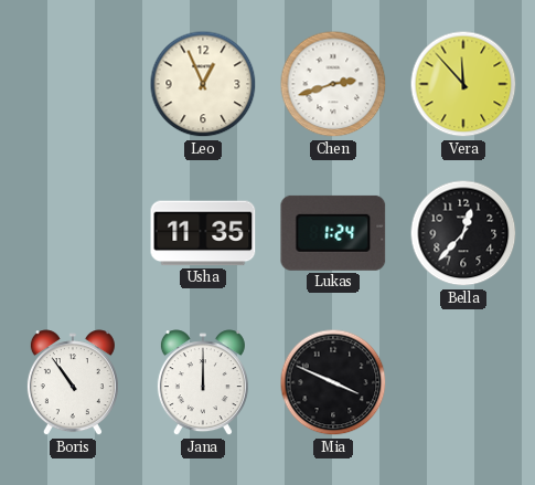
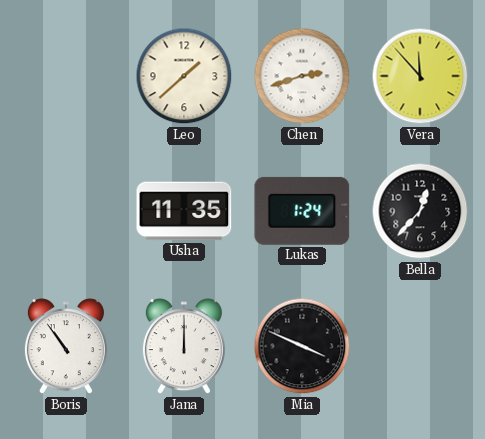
Leo: 12:56 -> 1:38 (184, 76)
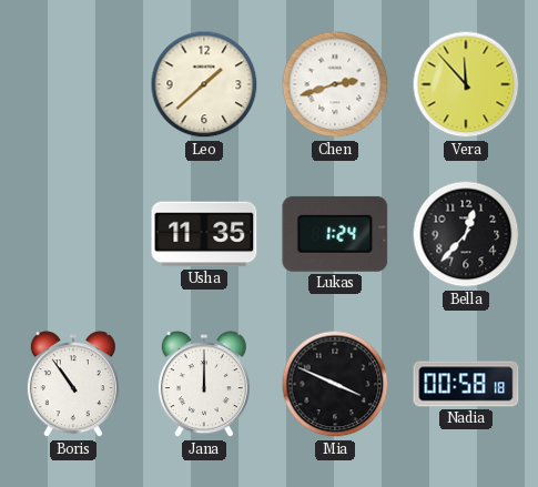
Nadia: none -> 00:58 (466, 384)
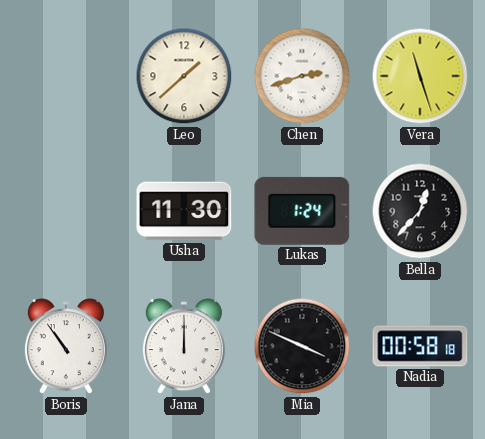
Vera: 11:53 -> 11:27 (420, 76)
Usha: 11:35 -> 11:30 (184, 211)
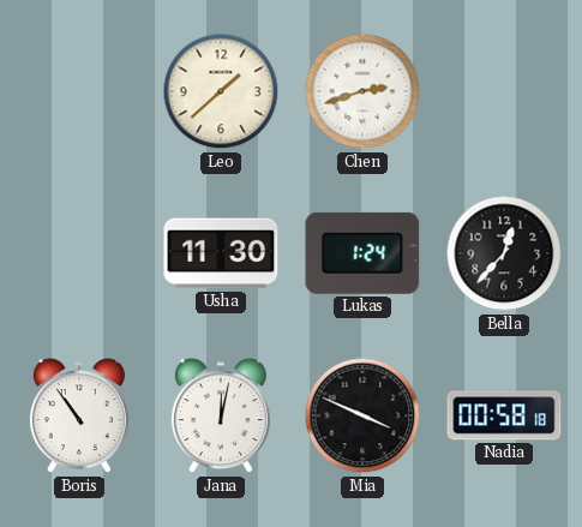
Vera: 11:27 -> none (420, 76)
Jana: 12:00 -> 12:02 (221, 417)
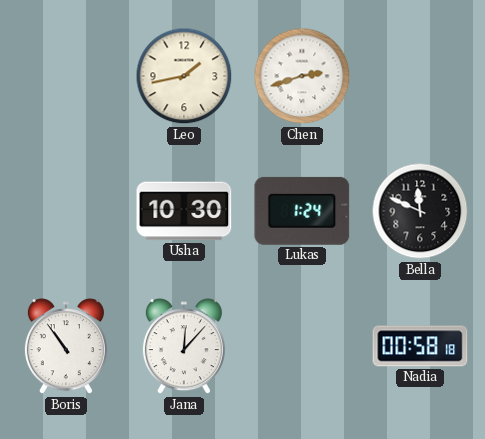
Leo: 1:38 -> 1:43 (184, 76)
Usha: 11:30 -> 10:30 (184, 211)
Bella: 12:37 -> 11:49 (420, 211)
Jana: 12:02 -> 12:07 (184, 347)
Mia: 3:49 -> none (362, 415)
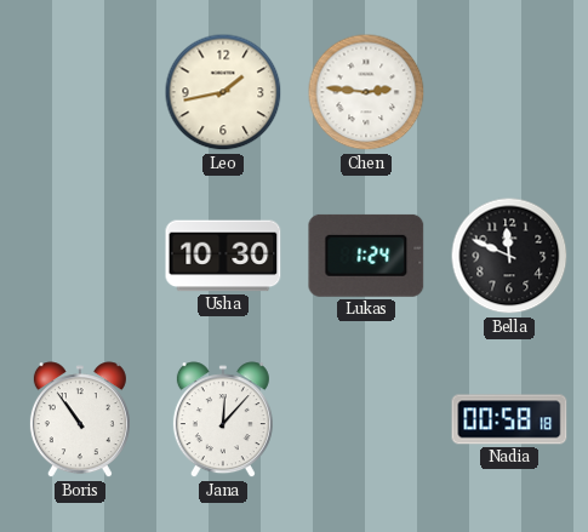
Chen: 2:42 -> 2:46 (366, 92)
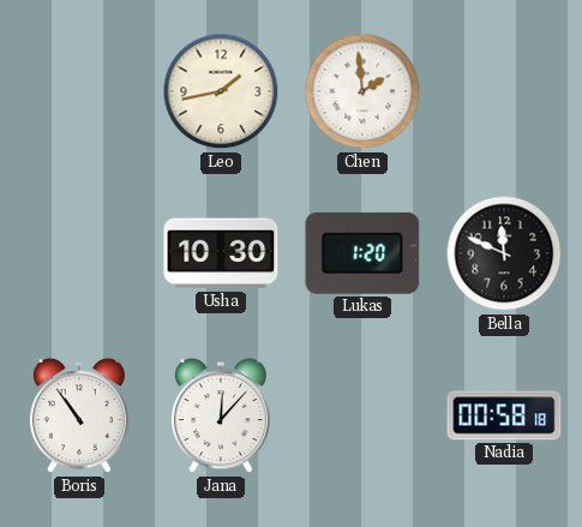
Chen: 2:46 -> 1:59 (362, 91)
Lukas: 1:24 -> 1:20 (362, 253)
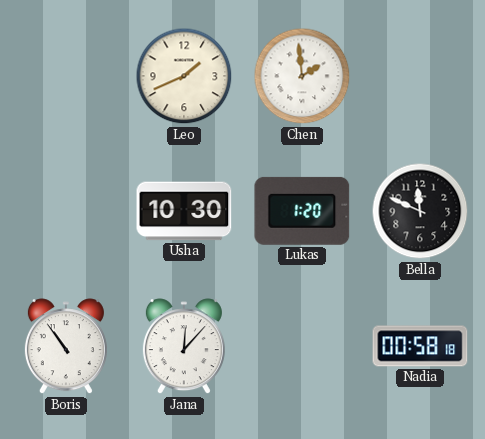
Leo: 1:43 -> 1:41 (184, 76)
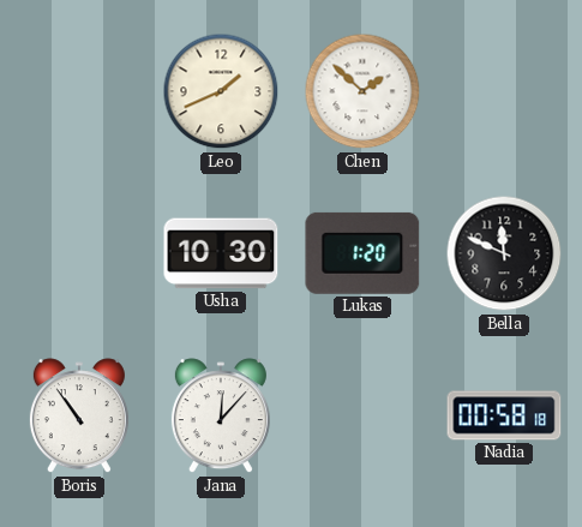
Chen: 1:59 -> 1:52 (362, 91)
